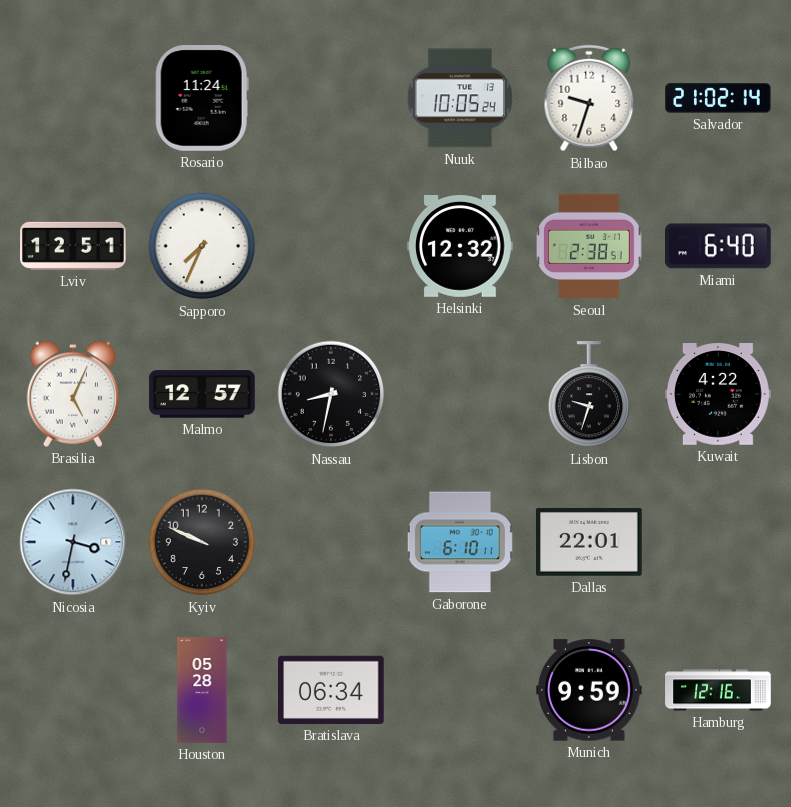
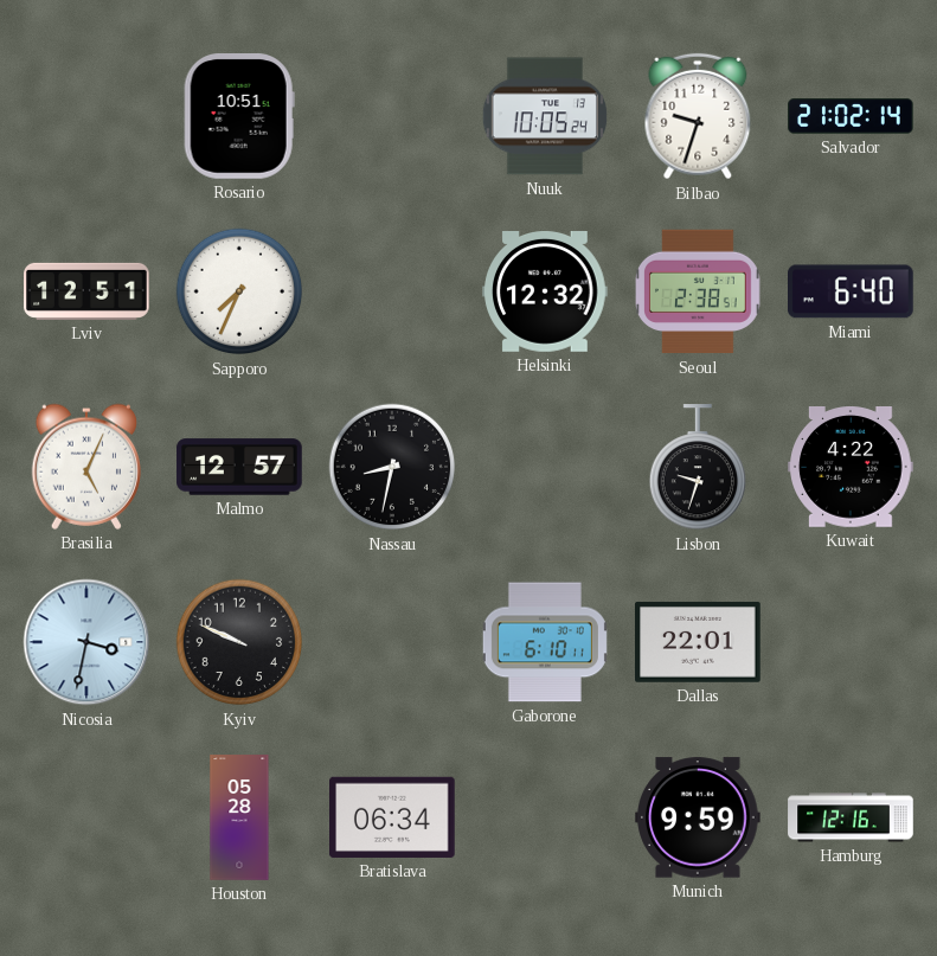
Rosario: 11:24 -> 10:51 (239, 117)
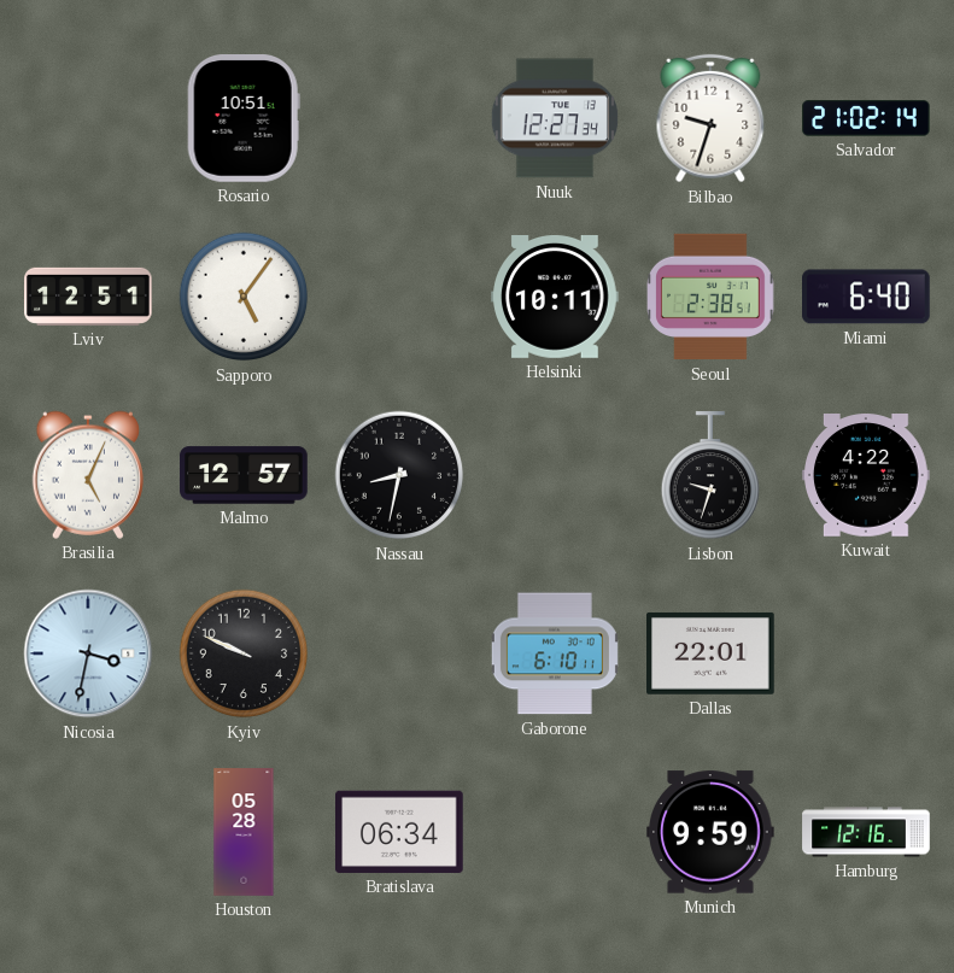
Nuuk: 10:05 -> 12:27 (555, 118)
Sapporo: 7:34 -> 5:06 (244, 297)
Helsinki: 12:32 -> 10:11 (555, 298)
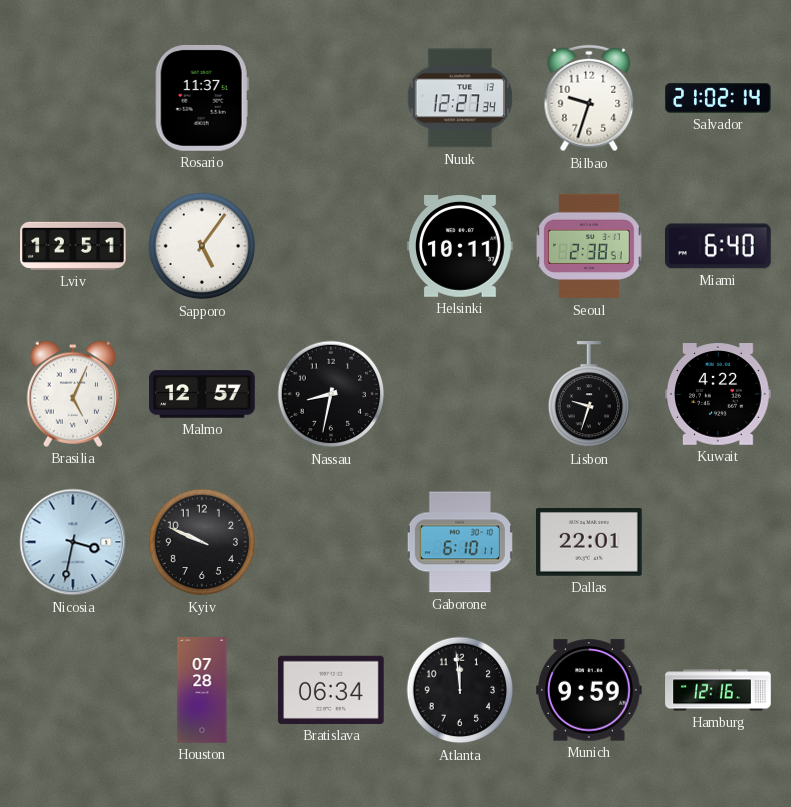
Rosario: 10:51 -> 11:37 (202, 99)
Houston: 05:28 -> 07:28 (202, 690)
Atlanta: none -> 11:59 (460, 690)
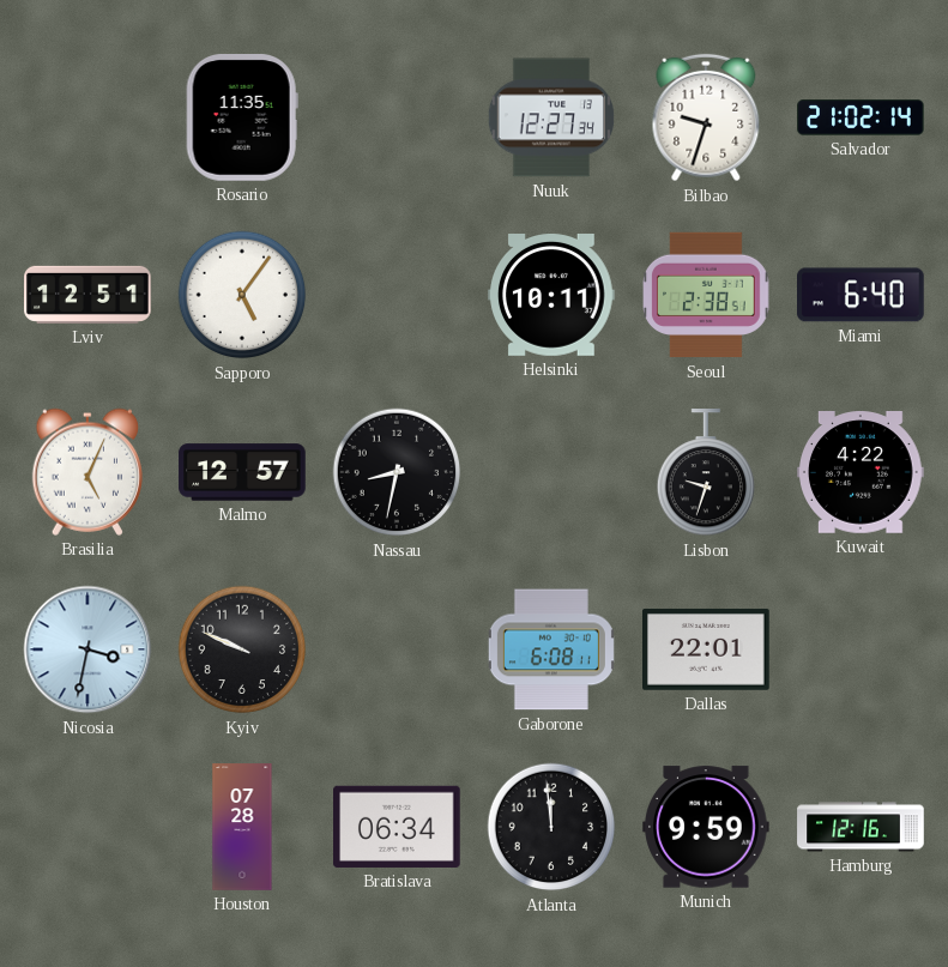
Rosario: 11:37 -> 11:35 (242, 119)
Gaborone: 6:10 -> 6:08 (551, 649)
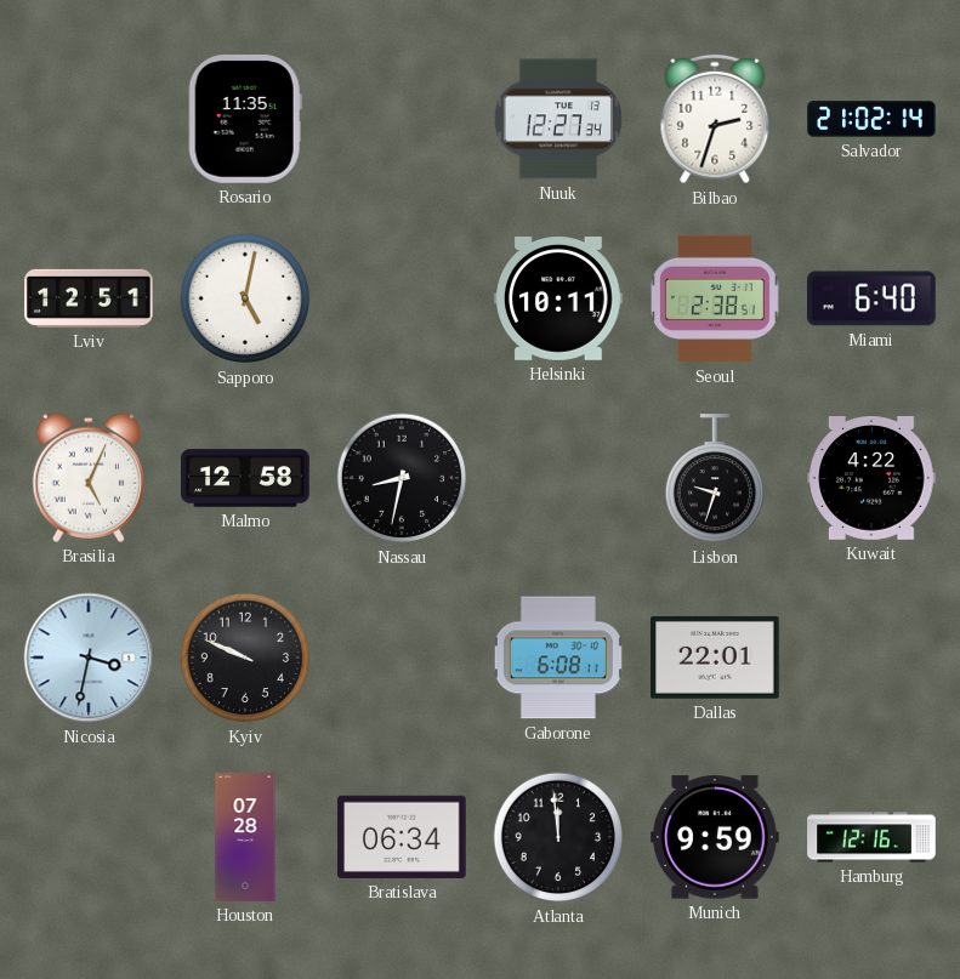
Bilbao: 9:33 -> 2:33 (715, 119)
Sapporo: 5:06 -> 5:02 (245, 298)
Malmo: 12:57 -> 12:58 (245, 478)
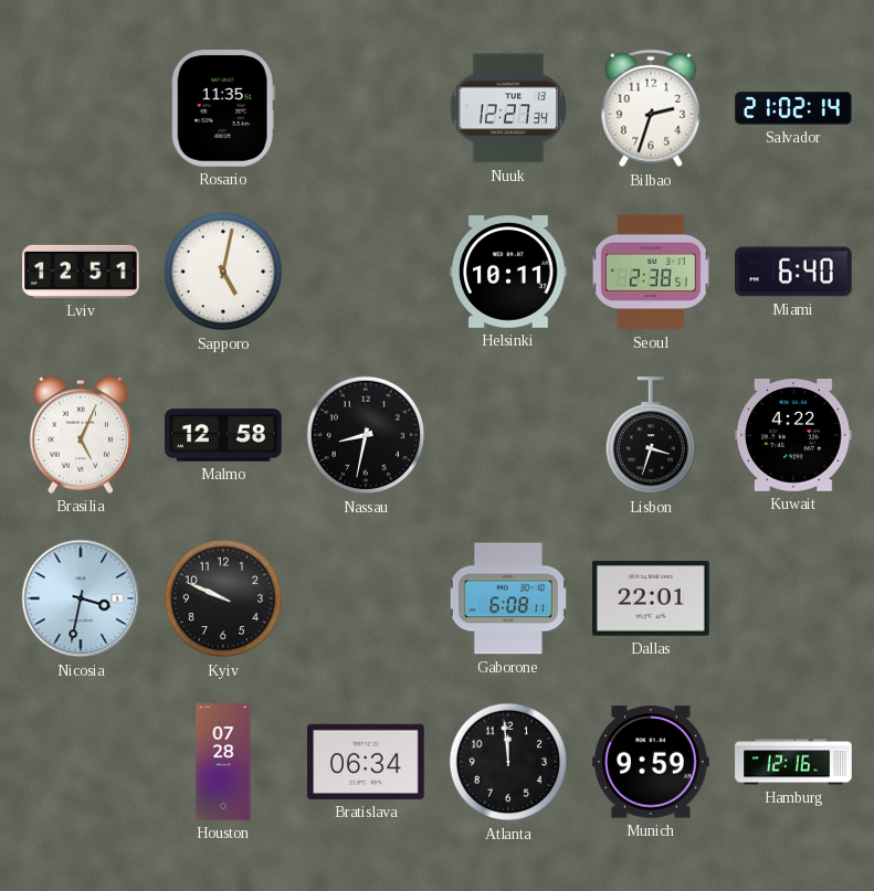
Lisbon: 9:33 -> 3:33 (650, 436)
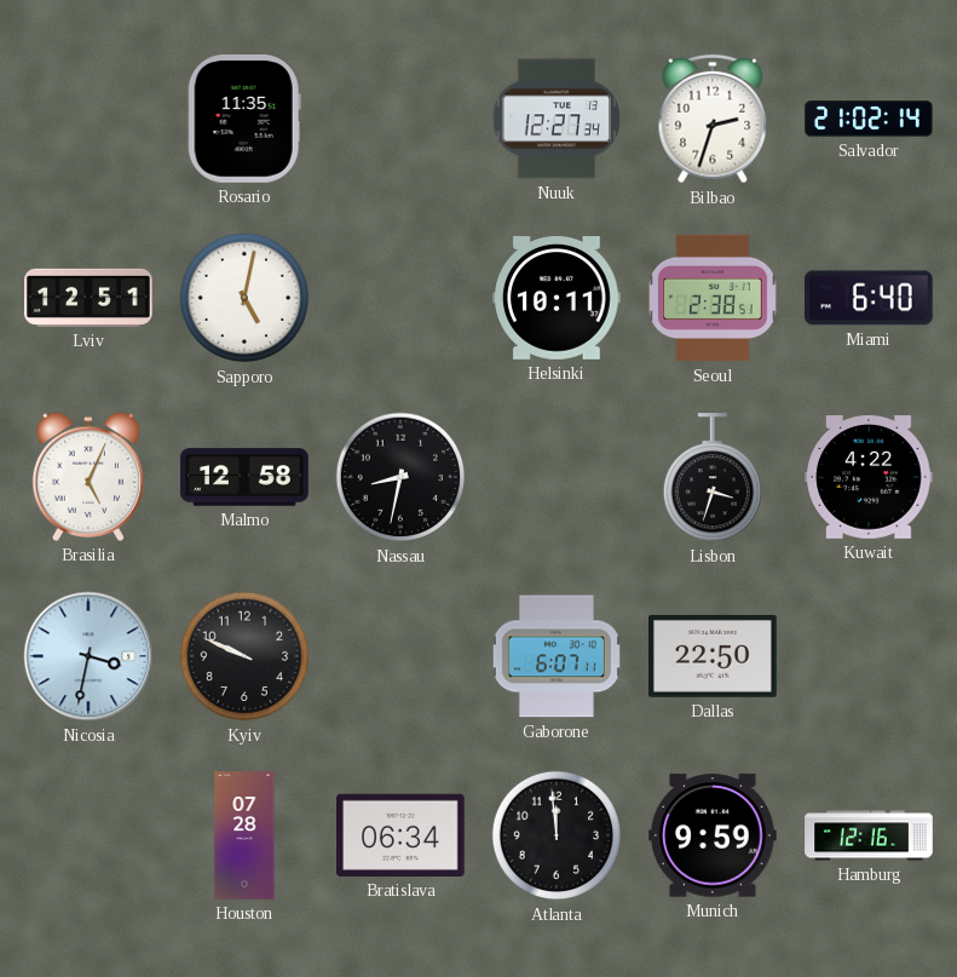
Gaborone: 6:08 -> 6:07 (557, 656)
Dallas: 22:01 -> 22:50 (714, 656)
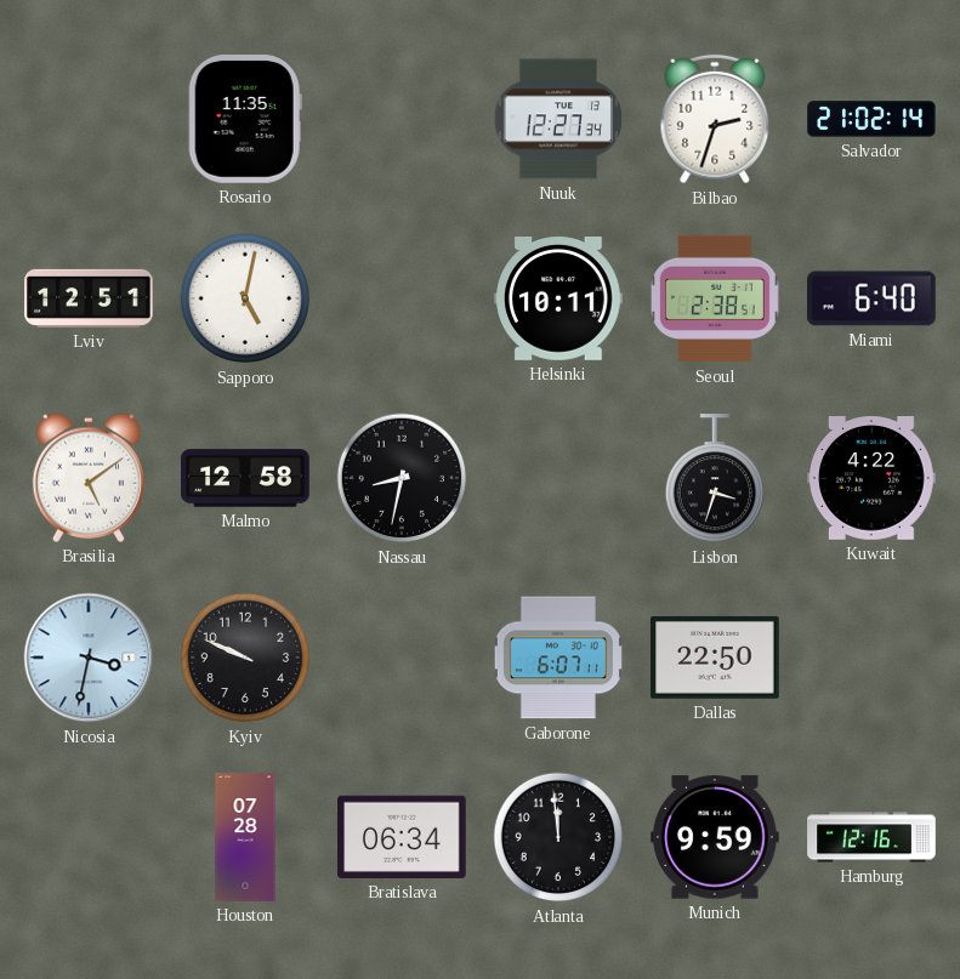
Brasilia: 5:04 -> 5:09 (87, 478)
